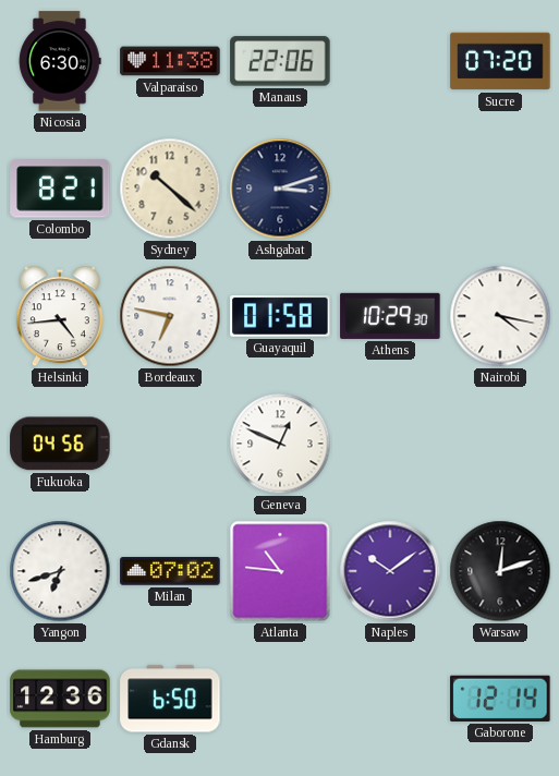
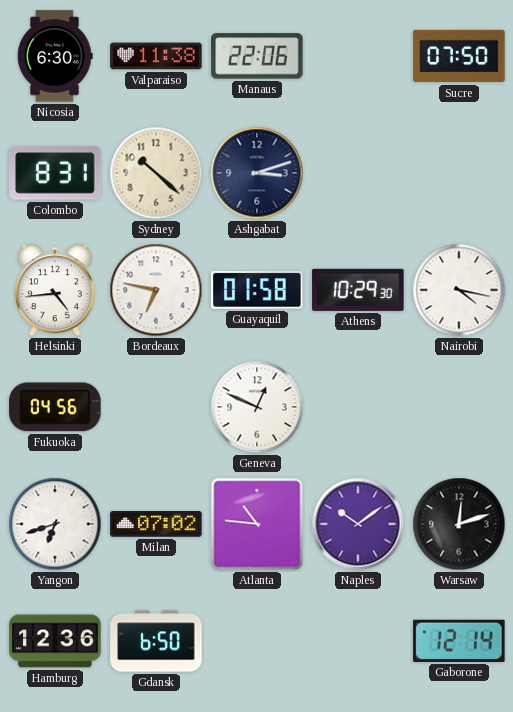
Sucre: 07:20 -> 07:50 (459, 56)
Colombo: 8:21 -> 8:31 (55, 173)
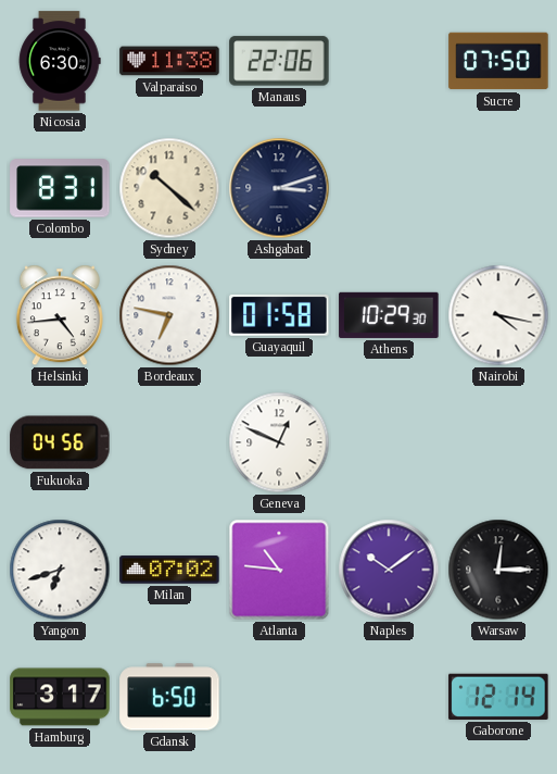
Warsaw: 12:12 -> 12:15 (498, 570)
Hamburg: 12:36 -> 3:17 (60, 697)
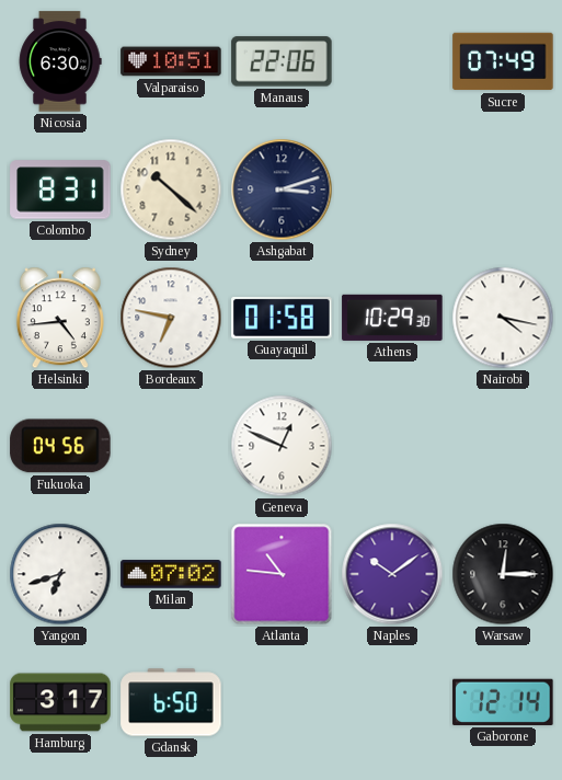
Valparaiso: 11:38 -> 10:51 (171, 61)
Sucre: 07:50 -> 07:49 (503, 61)
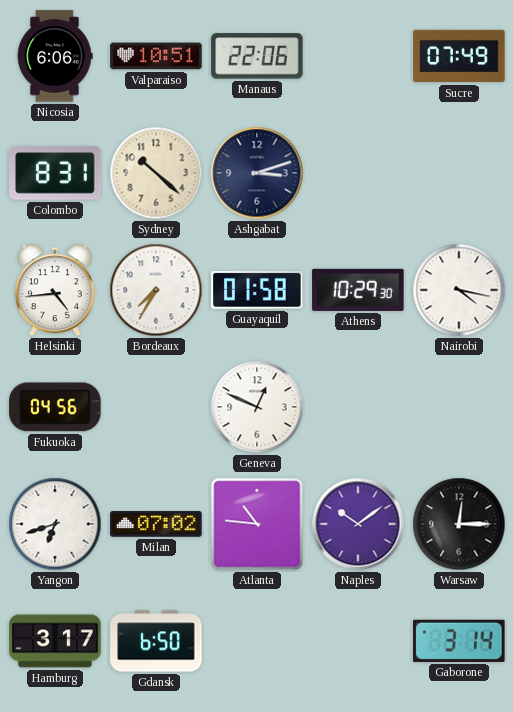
Nicosia: 6:30 -> 6:06 (55, 56)
Bordeaux: 6:47 -> 7:35 (156, 290)
Gaborone: 12:14 -> 3:14 (459, 641)
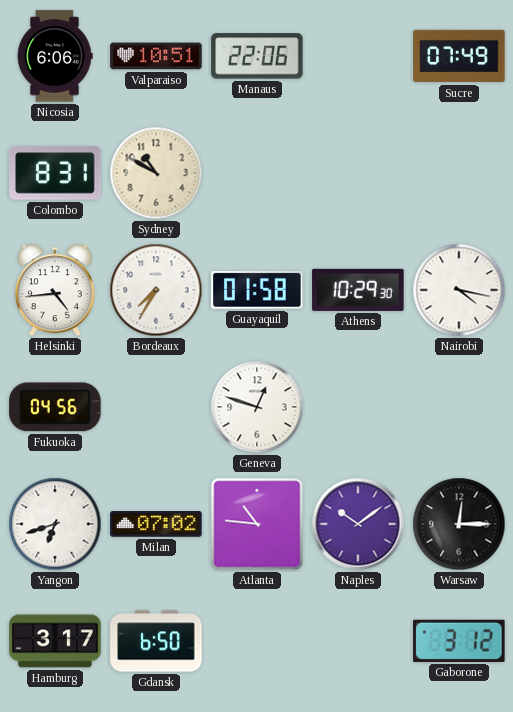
Sydney: 10:22 -> 10:50 (156, 173)
Ashgabat: 3:12 -> none (257, 173)
Geneva: 12:49 -> 12:48 (257, 407)
Gaborone: 3:14 -> 3:12 (459, 641)
